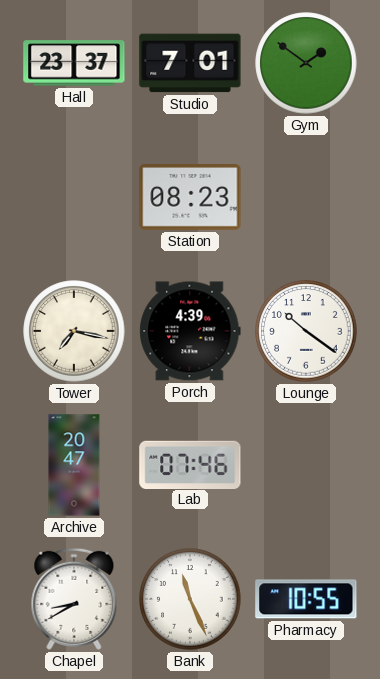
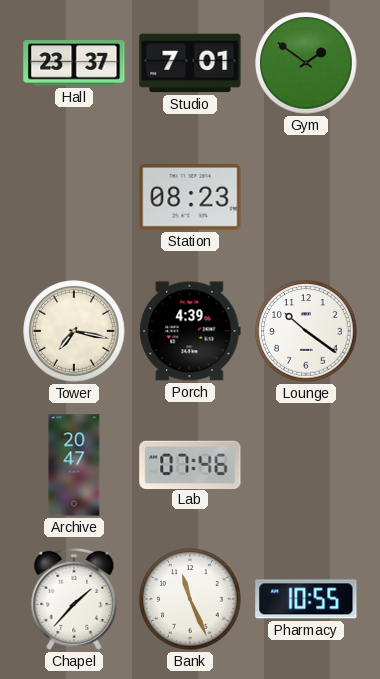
Chapel: 8:40 -> 1:37 (74, 599)
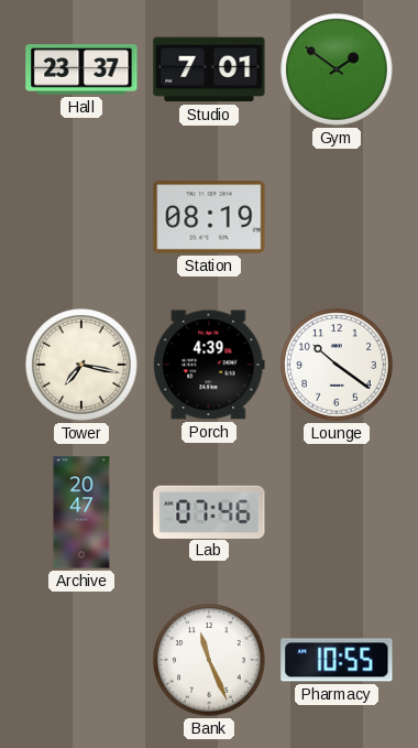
Station: 08:23 -> 08:19 (209, 218)
Chapel: 1:37 -> none (74, 599)
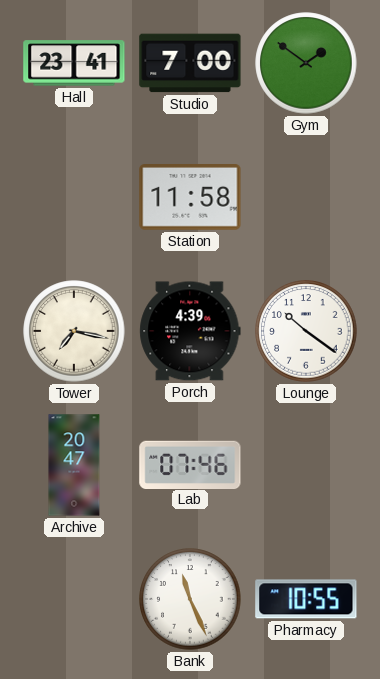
Hall: 23:37 -> 23:41 (74, 63)
Studio: 7:01 -> 7:00 (190, 63)
Station: 08:19 -> 11:58 (190, 198)
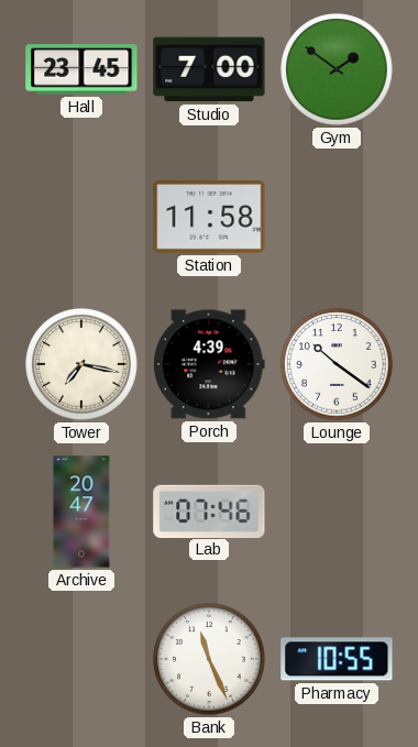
Hall: 23:41 -> 23:45 (81, 69)
